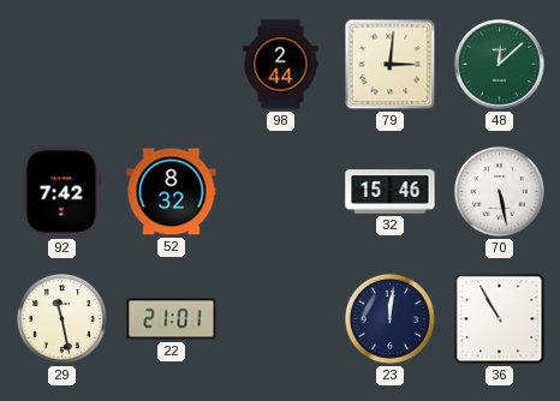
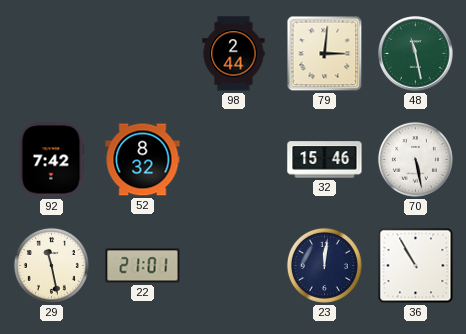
48: 12:08 -> 11:28 (416, 54)
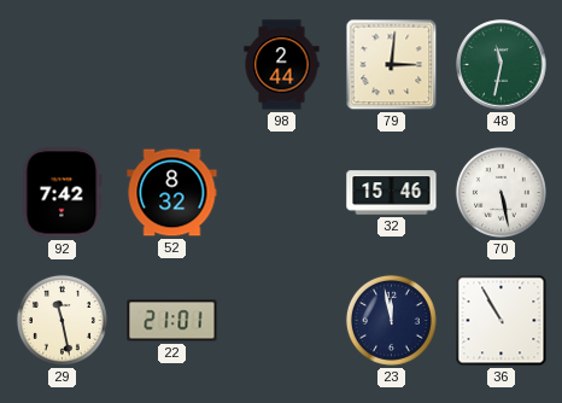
48: 11:28 -> 11:32 (502, 65)
23: 12:01 -> 11:58 (391, 320)
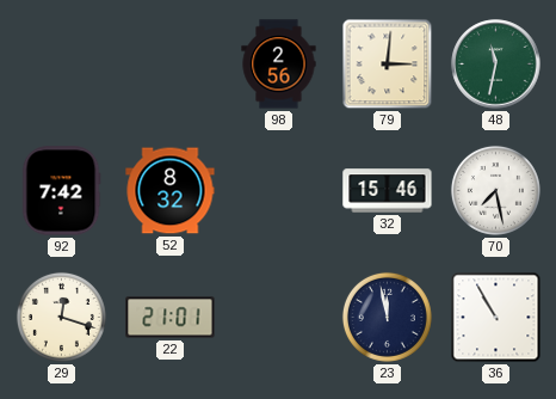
98: 2:44 -> 2:56 (279, 65)
70: 5:28 -> 7:28 (495, 190)
29: 11:28 -> 12:18 (61, 317)
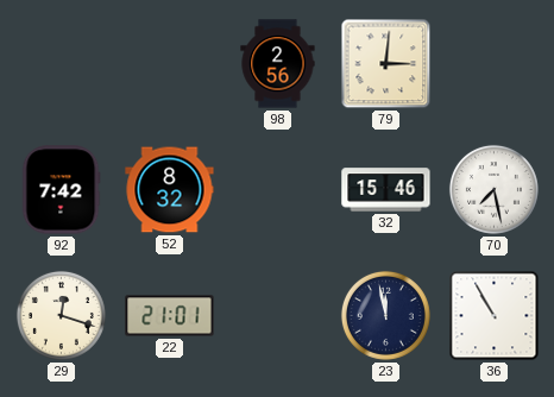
48: 11:32 -> none (496, 65)
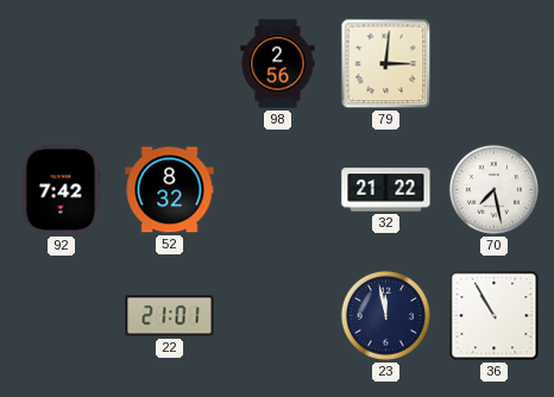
32: 15:46 -> 21:22 (386, 190)
29: 12:18 -> none (61, 315)
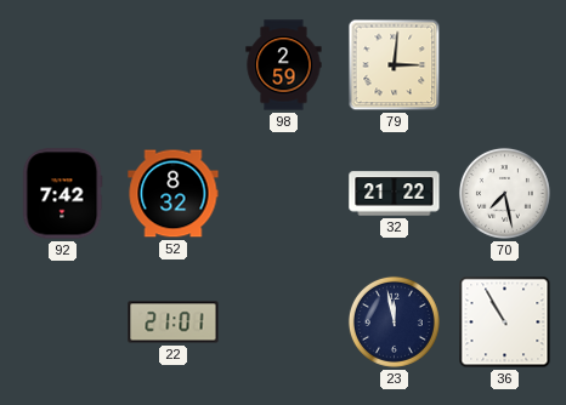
98: 2:56 -> 2:59 (284, 65)
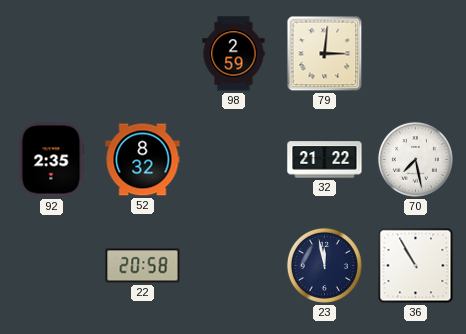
92: 7:42 -> 2:35 (51, 160)
22: 21:01 -> 20:58 (143, 266)
